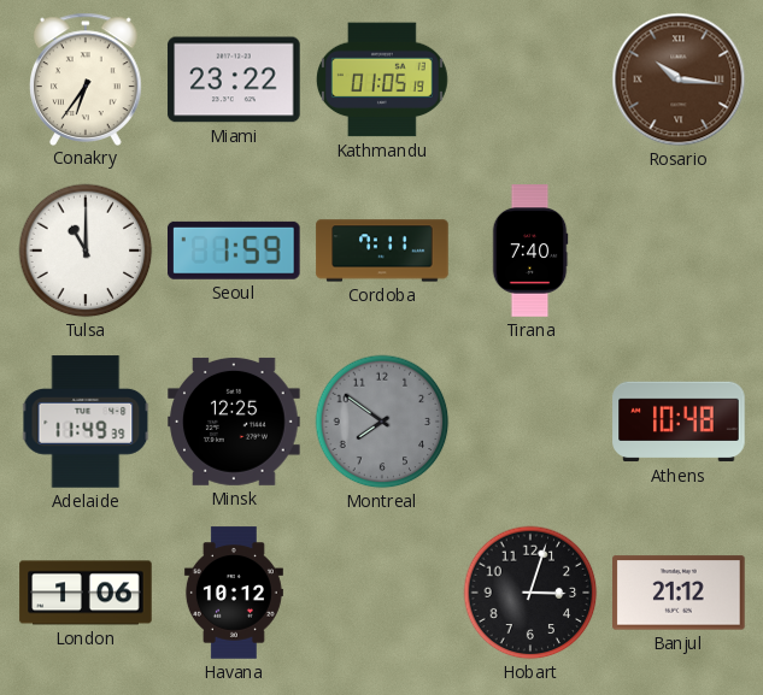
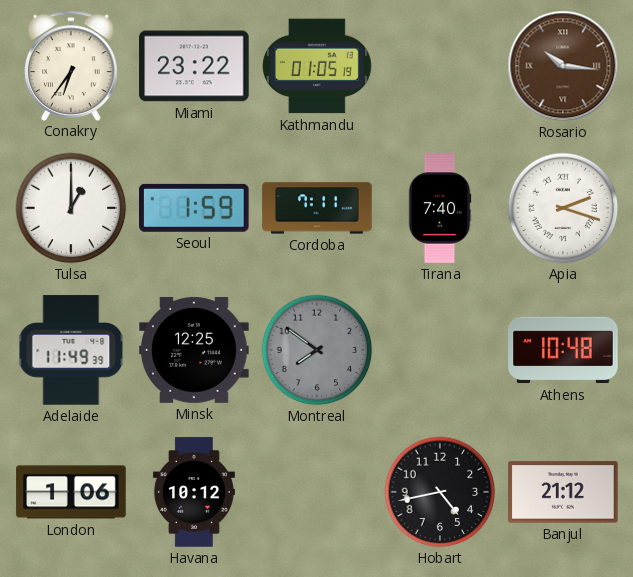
Tulsa: 11:00 -> 1:00 (71, 208)
Apia: none -> 2:18 (563, 208)
Hobart: 3:03 -> 4:43 (440, 492)
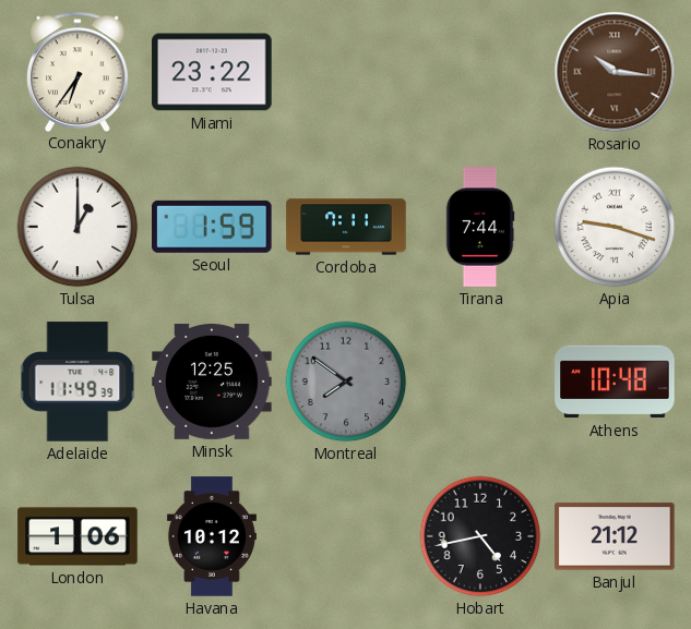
Kathmandu: 01:05 -> none (317, 66)
Tirana: 7:40 -> 7:44 (480, 227)
Apia: 2:18 -> 9:18 (615, 227)
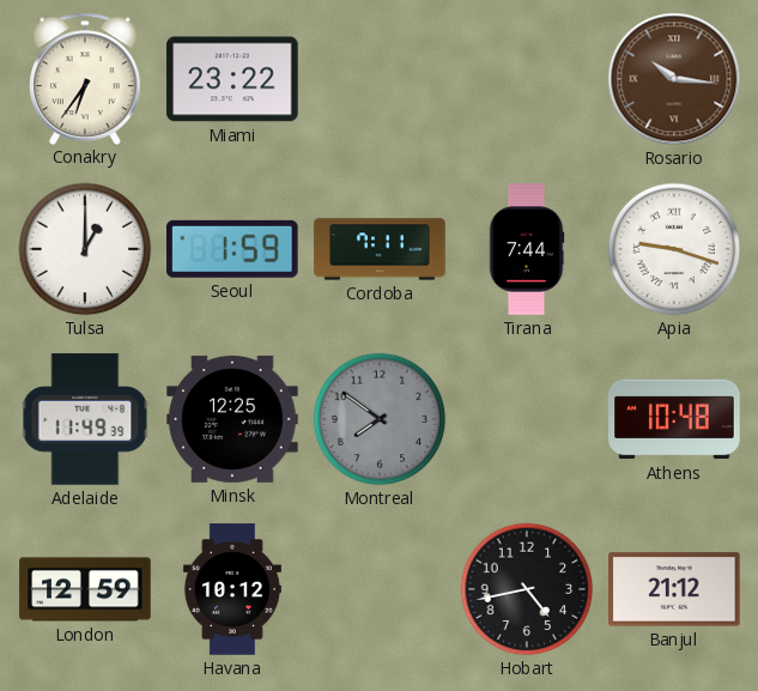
London: 1:06 -> 12:59 (85, 589)
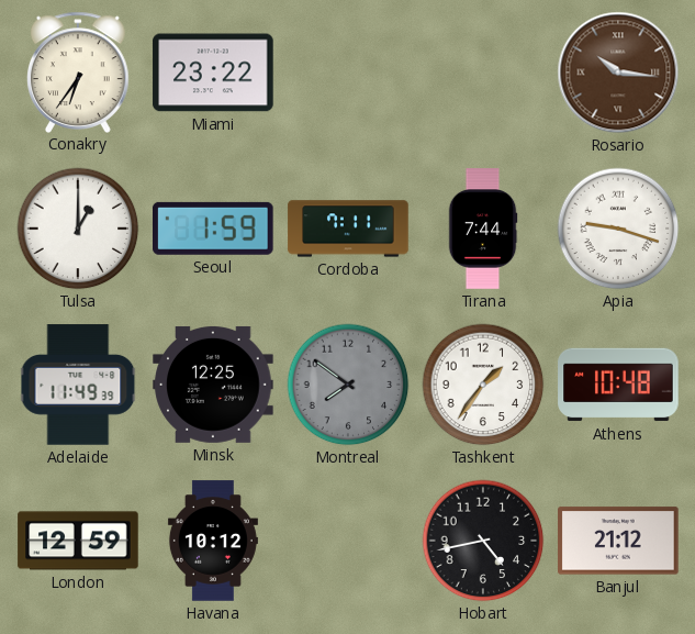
Tashkent: none -> 1:36 (483, 385)
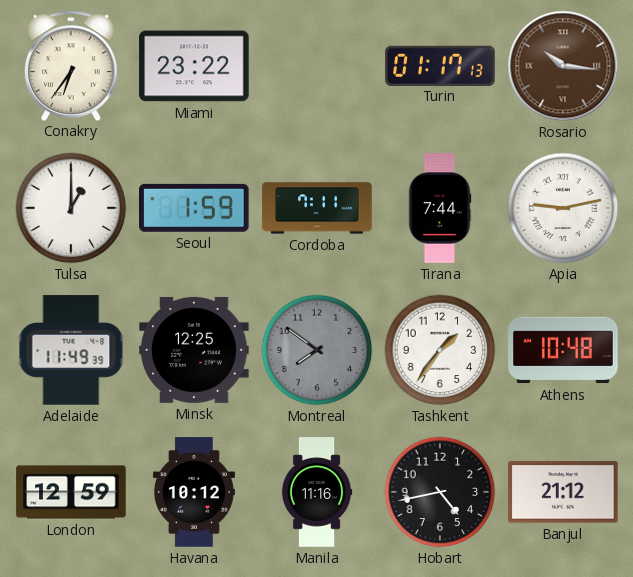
Turin: none -> 01:17 (440, 65)
Apia: 9:18 -> 9:13 (563, 208)
Manila: none -> 11:16 (317, 492)
